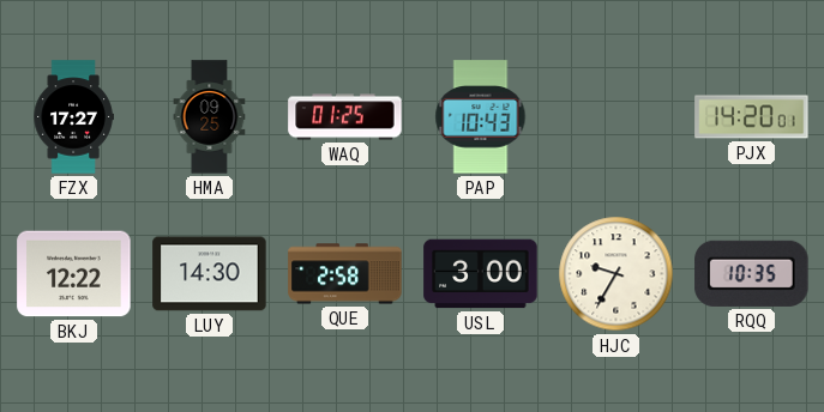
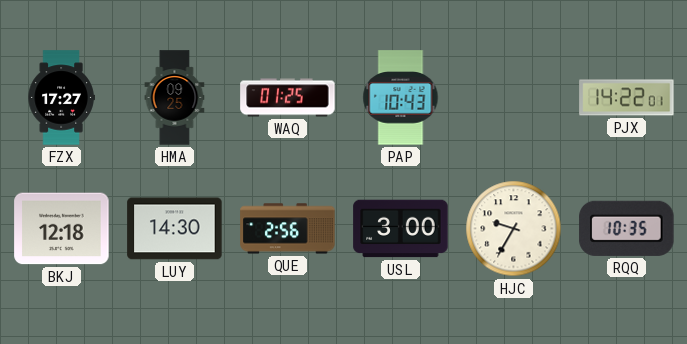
PJX: 14:20 -> 14:22 (627, 98)
BKJ: 12:22 -> 12:18 (62, 229)
QUE: 2:58 -> 2:56 (288, 229)
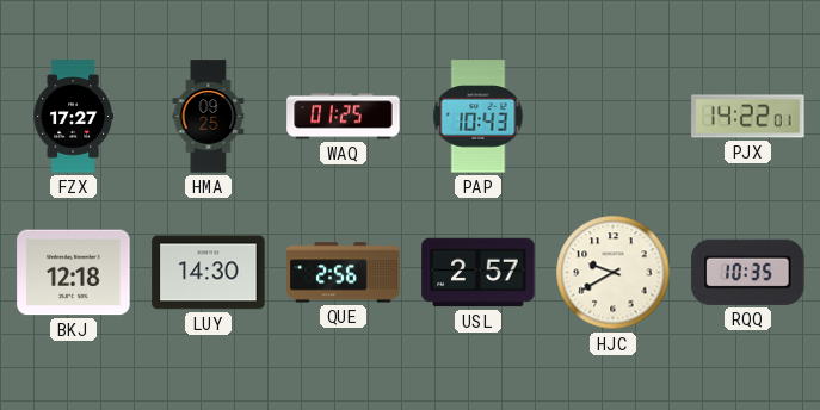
USL: 3:00 -> 2:57 (479, 273)
HJC: 9:35 -> 9:40 (614, 273)
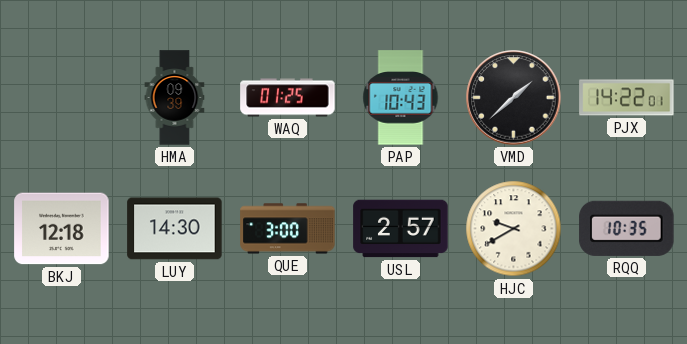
FZX: 17:27 -> none (73, 117)
HMA: 09:25 -> 09:39 (175, 98)
VMD: none -> 1:38 (514, 98)
QUE: 2:56 -> 3:00 (288, 229)
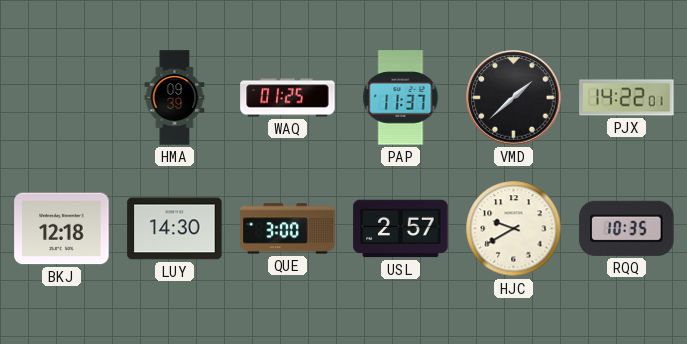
PAP: 10:43 -> 11:37 (401, 98)
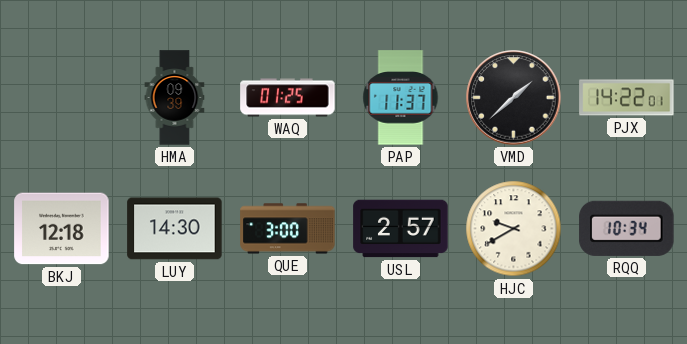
RQQ: 10:35 -> 10:34 (627, 228)
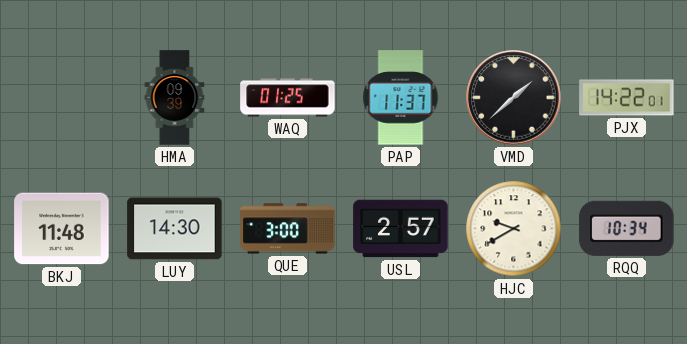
BKJ: 12:18 -> 11:48 (62, 229)
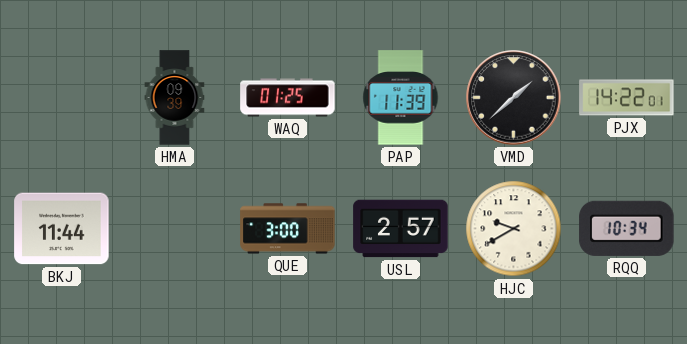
PAP: 11:37 -> 11:39 (401, 98)
BKJ: 11:48 -> 11:44 (62, 229)
LUY: 14:30 -> none (175, 229)
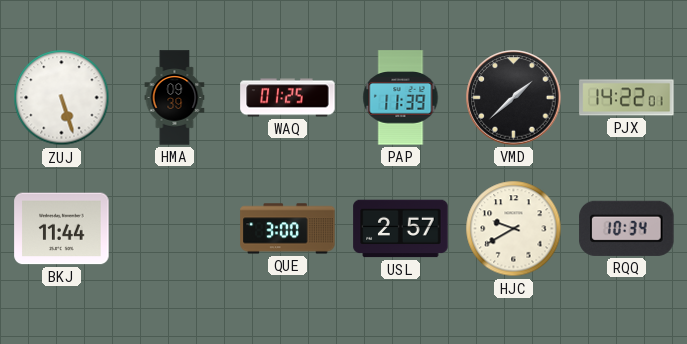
ZUJ: none -> 5:27 (62, 98)
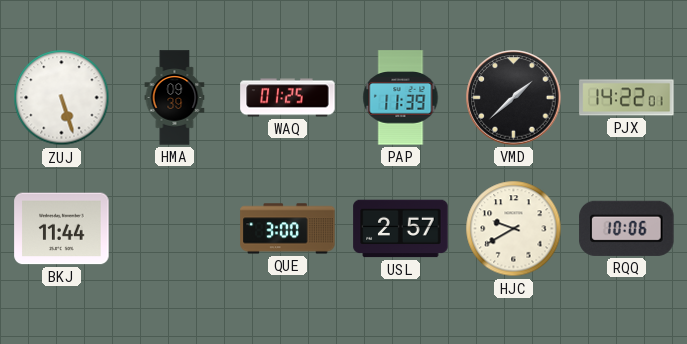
RQQ: 10:34 -> 10:06 (627, 228)
